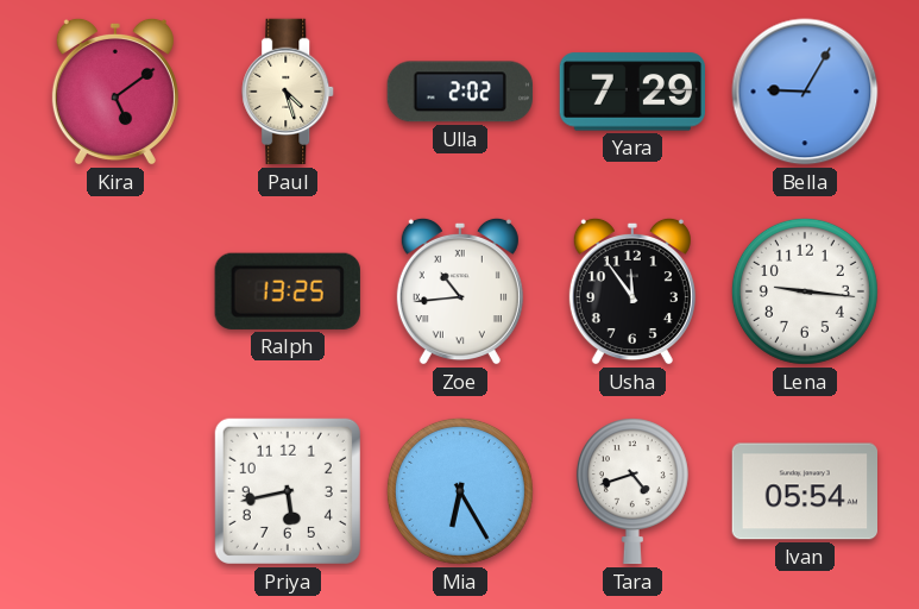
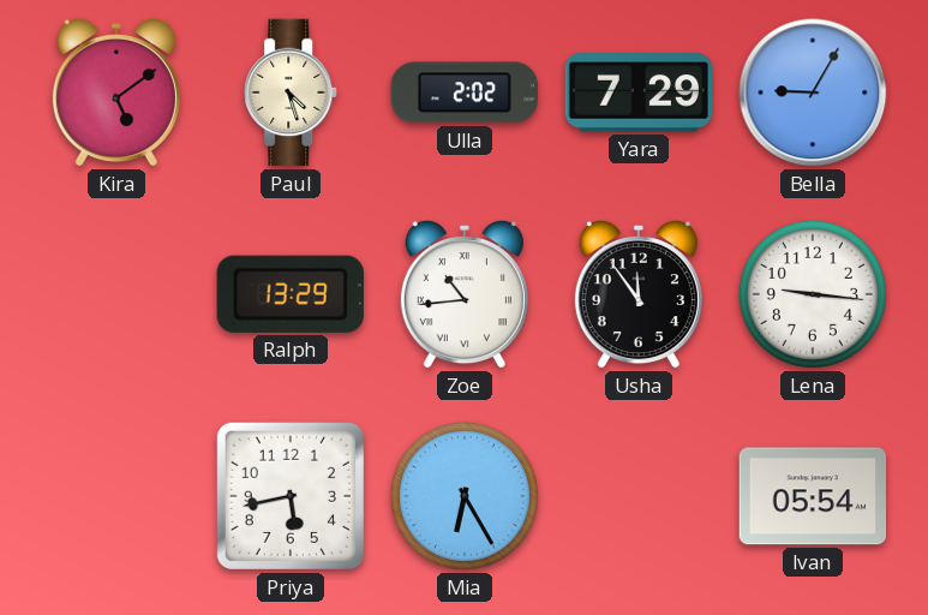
Ralph: 13:25 -> 13:29 (291, 294)
Tara: 4:42 -> none (632, 491)
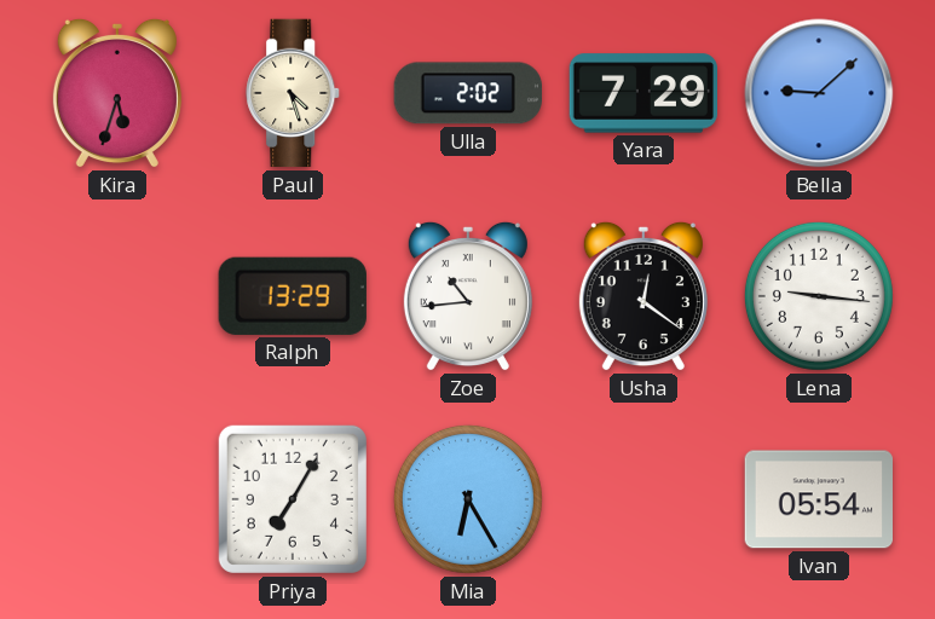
Kira: 5:09 -> 5:33 (117, 93)
Bella: 9:05 -> 9:08 (819, 93)
Usha: 11:54 -> 12:21 (643, 296)
Priya: 5:43 -> 7:05 (293, 499)
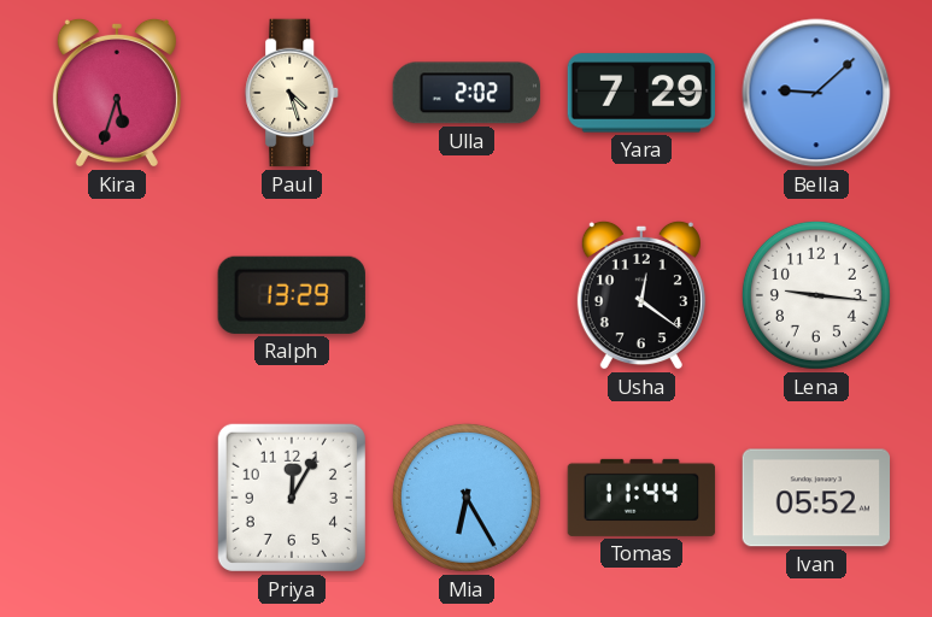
Zoe: 10:44 -> none (468, 296)
Priya: 7:05 -> 12:05 (292, 498)
Tomas: none -> 11:44 (641, 498)
Ivan: 05:54 -> 05:52 (815, 498)
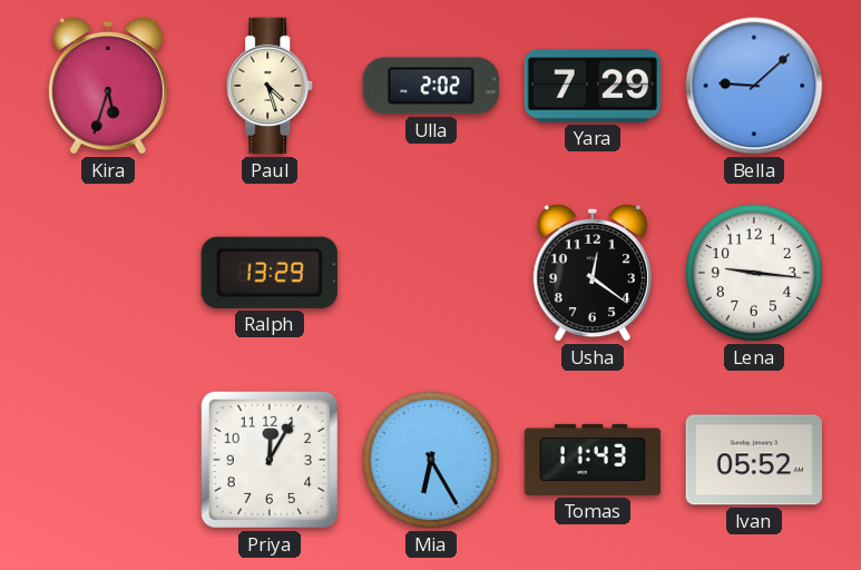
Tomas: 11:44 -> 11:43 (593, 460)
